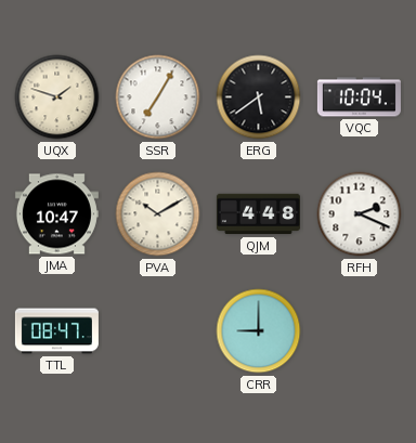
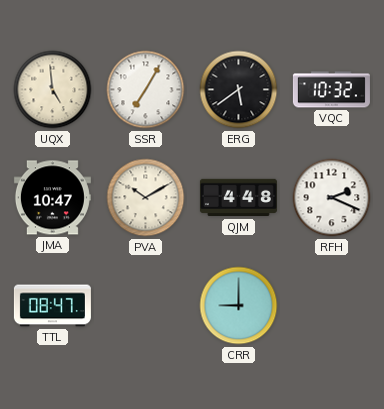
UQX: 1:48 -> 4:59 (53, 90)
VQC: 10:04 -> 10:32 (331, 90)
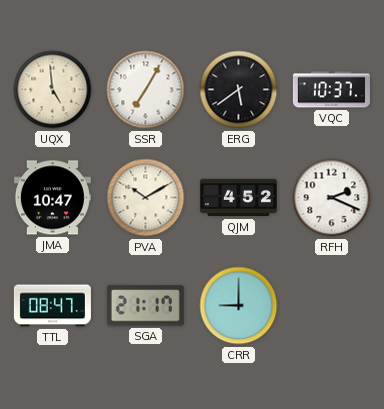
VQC: 10:32 -> 10:37 (331, 90)
QJM: 4:48 -> 4:52 (238, 198)
SGA: none -> 21:17 (145, 306)
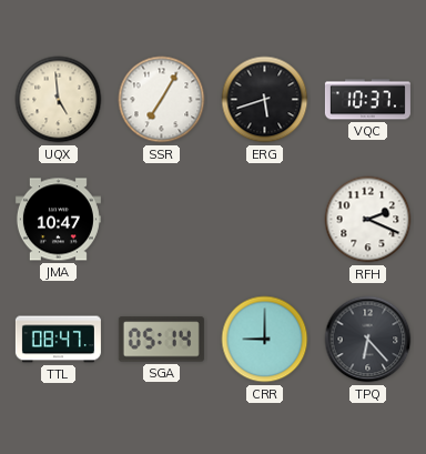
ERG: 5:39 -> 5:42 (265, 100)
PVA: 10:10 -> none (146, 198)
QJM: 4:52 -> none (238, 198)
SGA: 21:17 -> 05:14 (161, 340)
TPQ: none -> 6:23 (368, 340)
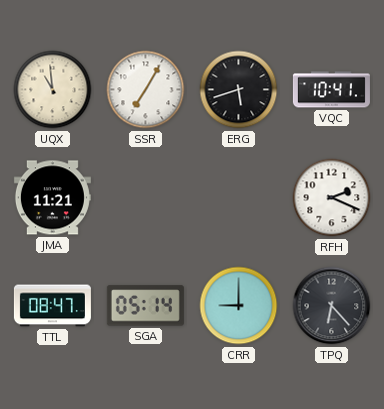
UQX: 4:59 -> 10:59 (53, 90)
VQC: 10:37 -> 10:41 (331, 90)
JMA: 10:47 -> 11:21 (52, 198)
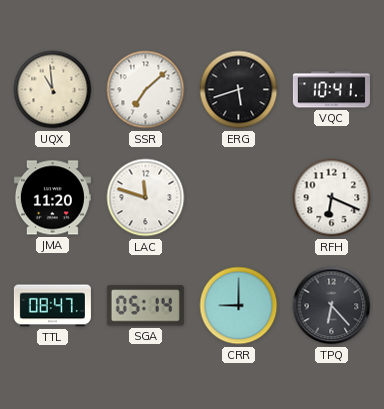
SSR: 7:05 -> 7:08 (146, 90)
JMA: 11:21 -> 11:20 (52, 198)
LAC: none -> 11:48 (146, 198)
RFH: 2:19 -> 6:19 (332, 198)
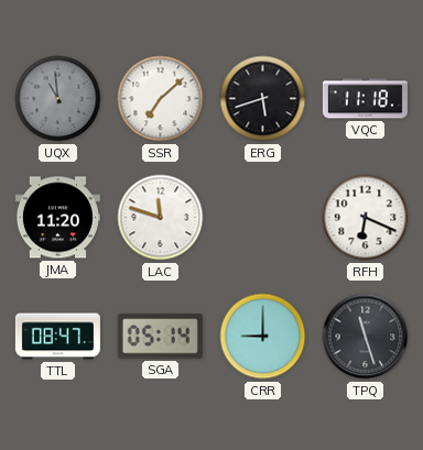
UQX dial: cream -> grey (58, 99)
VQC: 10:41 -> 11:18 (365, 99)
TPQ: 6:23 -> 11:27 (366, 337)
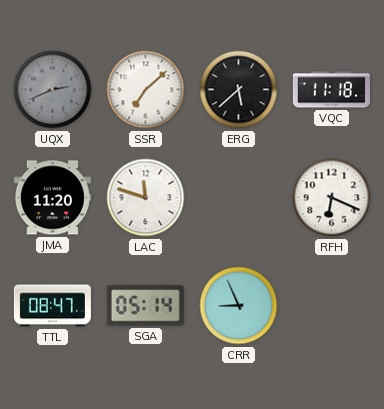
UQX: 10:59 -> 2:41 (53, 90)
ERG: 5:42 -> 5:38 (239, 90)
CRR: 9:00 -> 8:56 (239, 306)
TPQ: 11:27 -> none (366, 337)
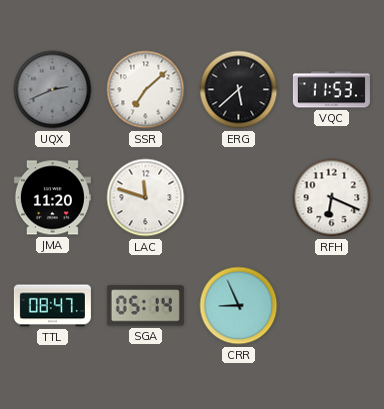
VQC: 11:18 -> 11:53 (331, 90)
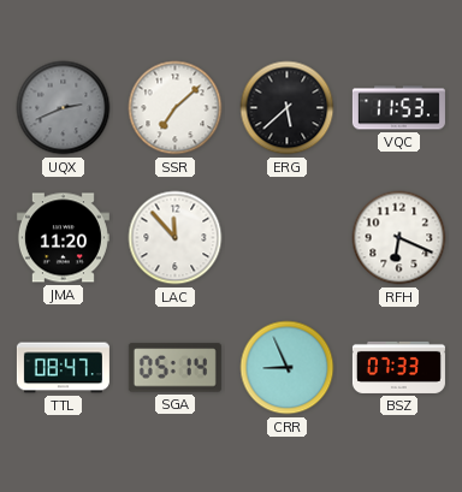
LAC: 11:48 -> 11:53 (176, 238)
BSZ: none -> 07:33 (398, 367)
